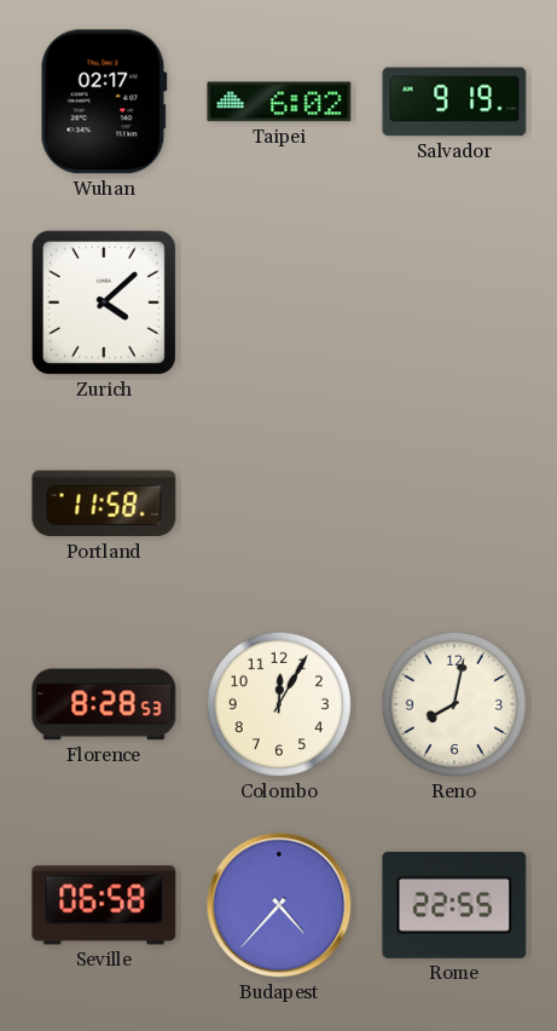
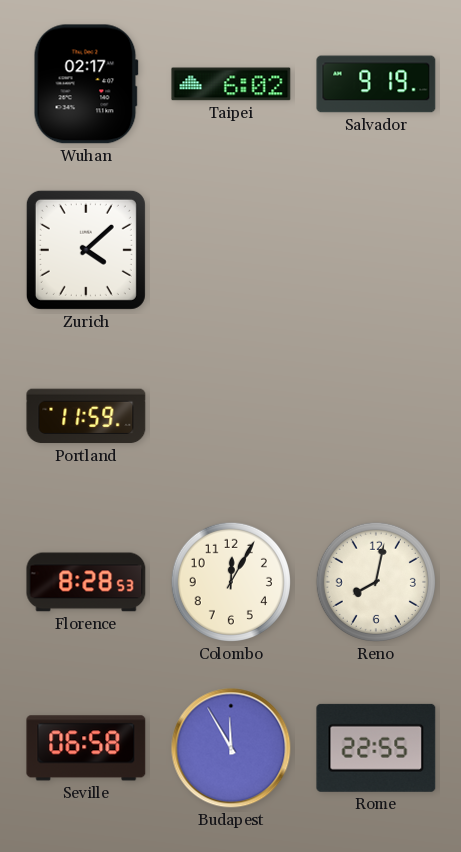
Portland: 11:58 -> 11:59 (86, 416)
Budapest: 4:37 -> 11:55 (231, 748)
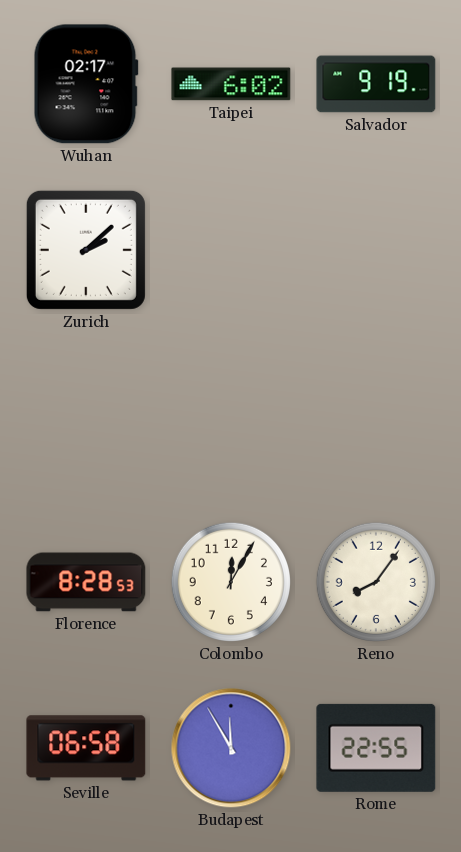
Zurich: 4:08 -> 2:08 (86, 250)
Portland: 11:59 -> none (86, 416)
Reno: 8:02 -> 8:06 (376, 582)
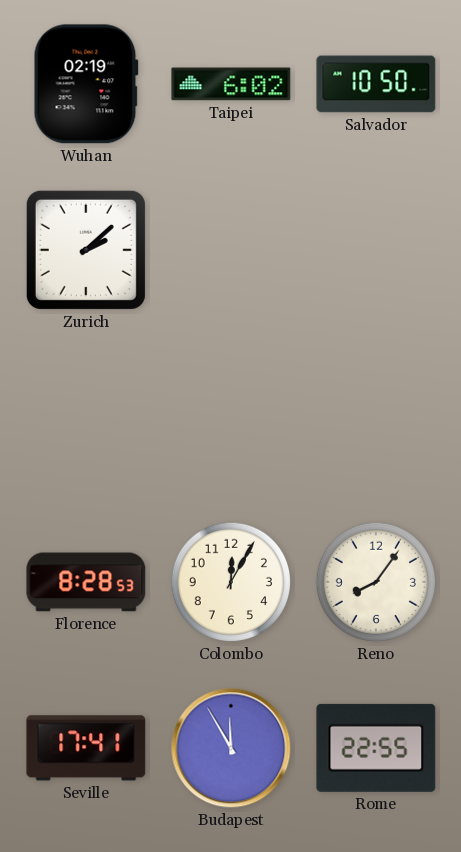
Wuhan: 02:17 -> 02:19 (86, 84)
Salvador: 9:19 -> 10:50 (376, 84)
Seville: 06:58 -> 17:41 (86, 748)
